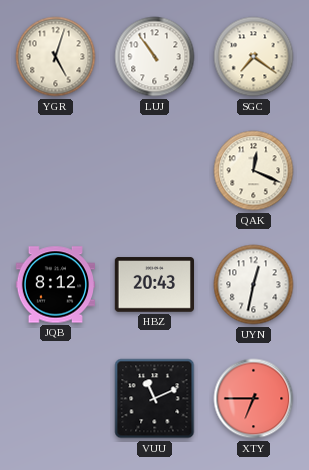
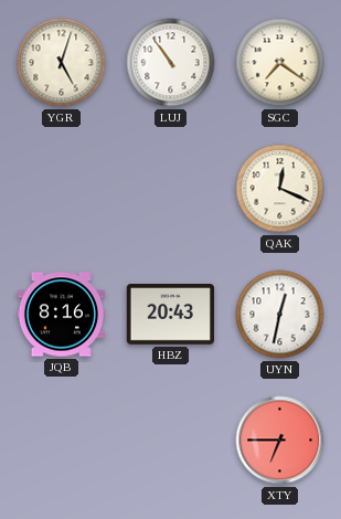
JQB: 8:12 -> 8:16 (61, 315)
VUU: 11:11 -> none (155, 399)
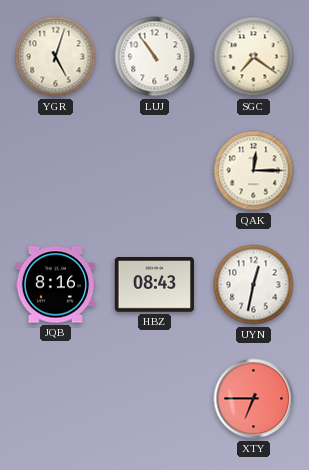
QAK: 12:19 -> 12:15 (254, 171)
HBZ: 20:43 -> 08:43 (154, 285)
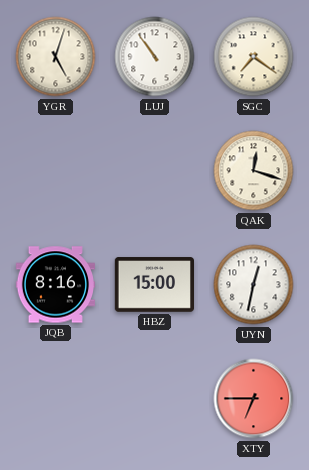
QAK: 12:15 -> 12:18 (254, 171)
HBZ: 08:43 -> 15:00 (154, 285)
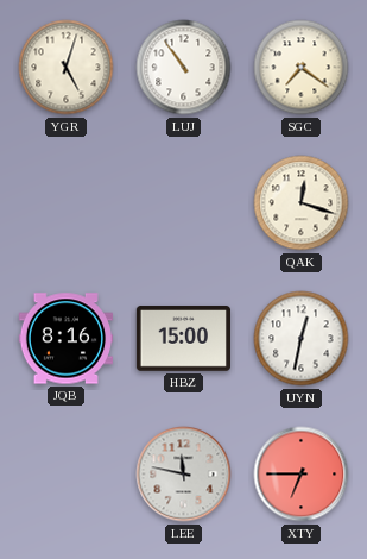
LEE: none -> 11:47 (184, 475)
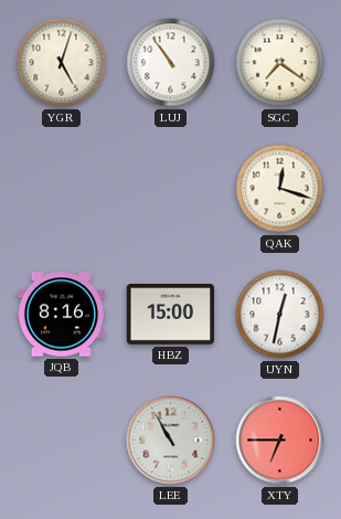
LEE: 11:47 -> 10:55 (171, 441)
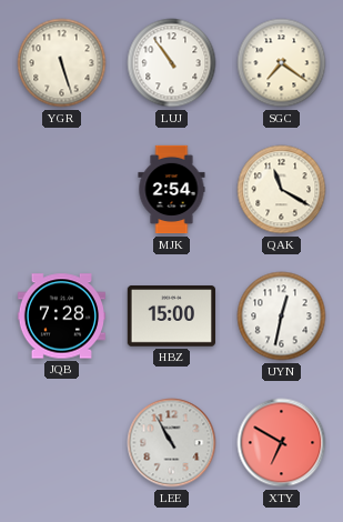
YGR: 5:03 -> 5:27 (62, 63)
MJK: none -> 2:54 (172, 190)
QAK: 12:18 -> 11:20 (282, 190)
JQB: 8:16 -> 7:28 (61, 317)
XTY: 6:45 -> 6:50 (282, 443)
